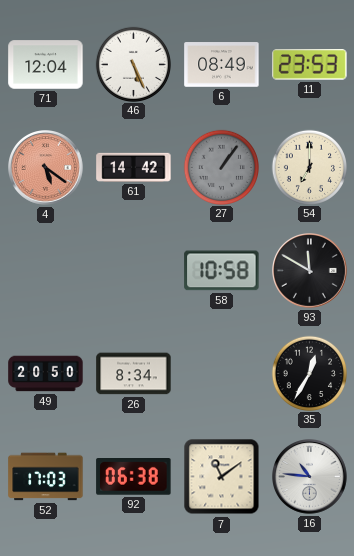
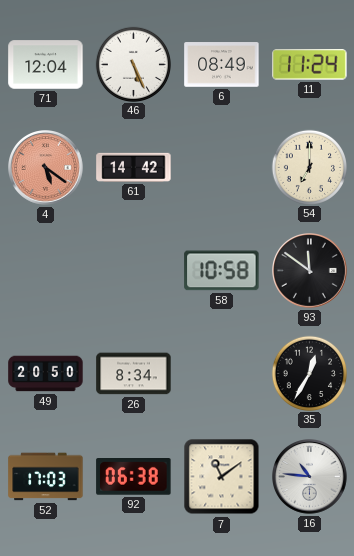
11: 23:53 -> 11:24 (310, 65)
27: 1:06 -> none (221, 167)
93: 11:50 -> 11:51 (310, 271)
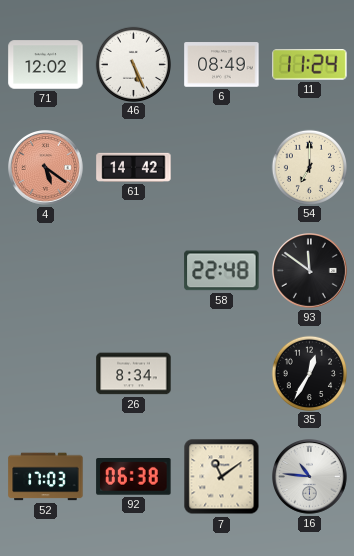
71: 12:04 -> 12:02 (46, 65)
58: 10:58 -> 22:48 (222, 271)
49: 20:50 -> none (46, 374)
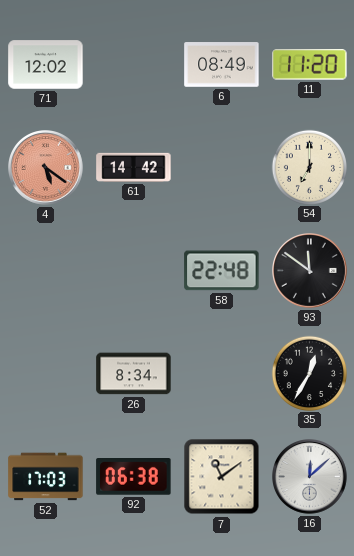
46: 5:26 -> none (133, 64)
11: 11:24 -> 11:20 (310, 65)
16: 10:46 -> 12:08 (310, 477)
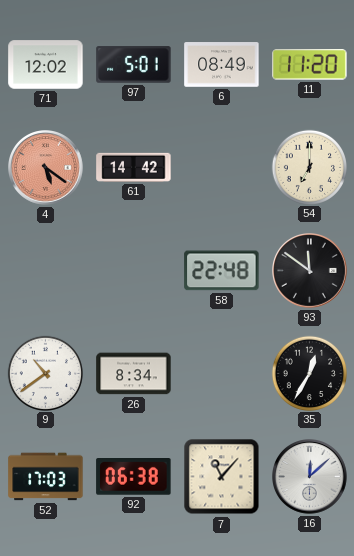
97: none -> 5:01 (134, 65)
9: none -> 10:39 (45, 373)
7: 11:09 -> 11:07 (222, 477)
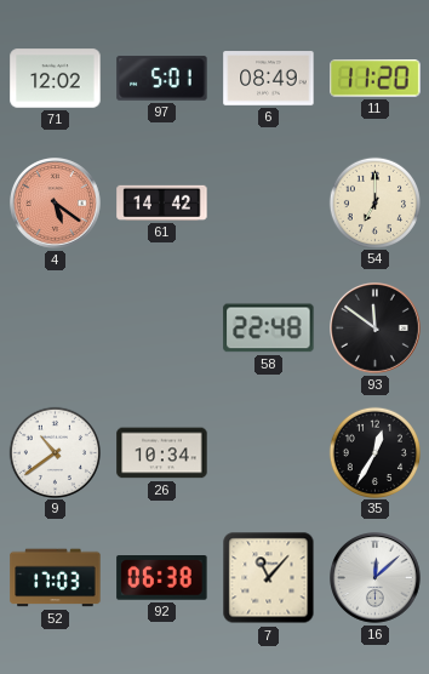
26: 8:34 -> 10:34 (162, 453)
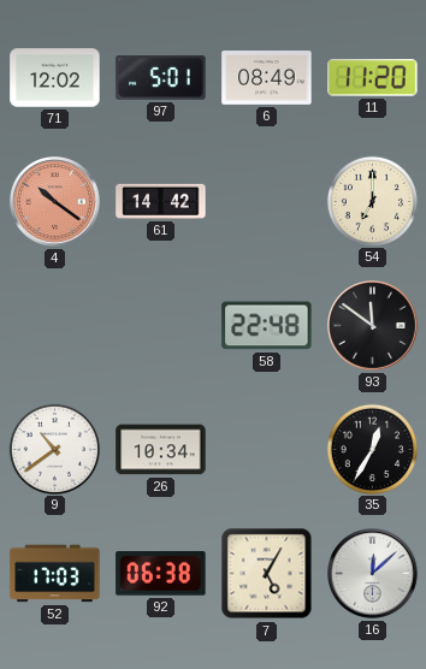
4: 5:21 -> 10:21 (55, 202)
7: 11:07 -> 5:05 (267, 574)
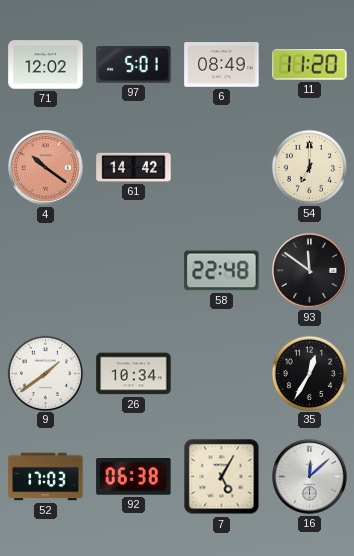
9: 10:39 -> 1:39 (45, 373)
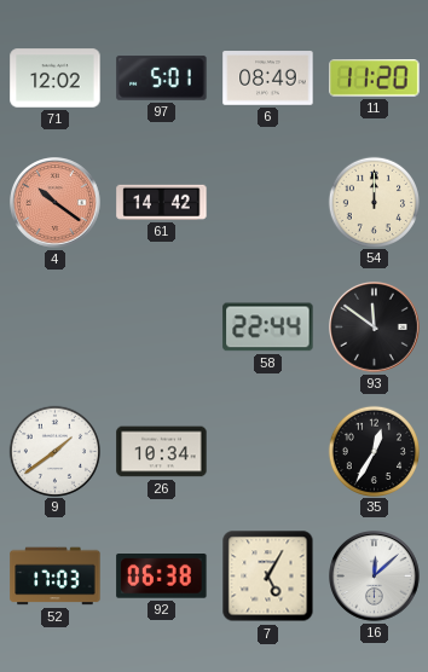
54: 7:00 -> 12:00 (374, 202)
58: 22:48 -> 22:44 (268, 328)
